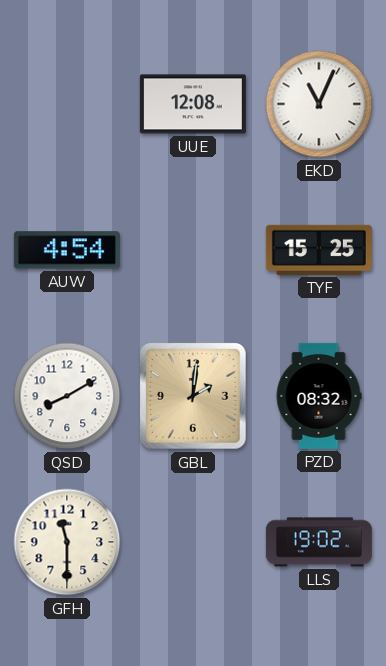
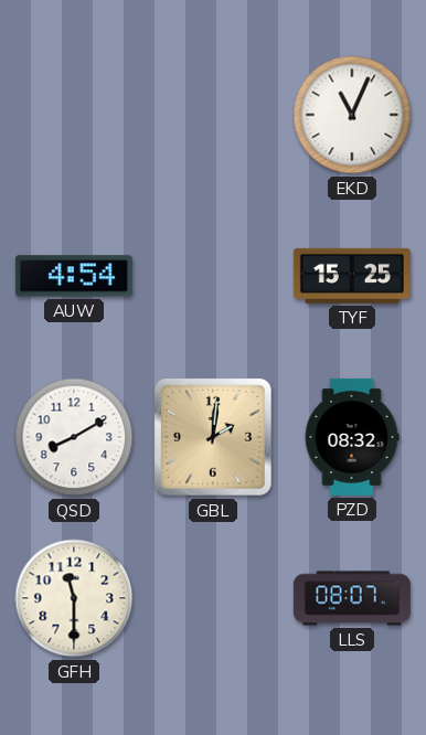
UUE: 12:08 -> none (193, 104)
LLS: 19:02 -> 08:07 (352, 598)
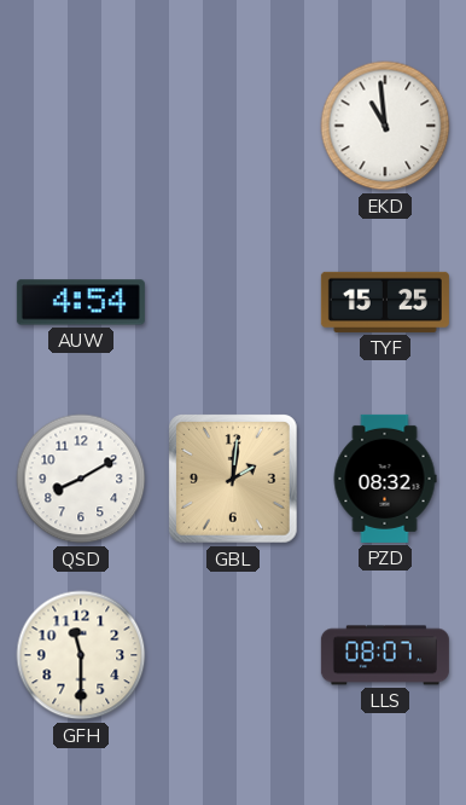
EKD: 11:04 -> 10:59 (385, 126)
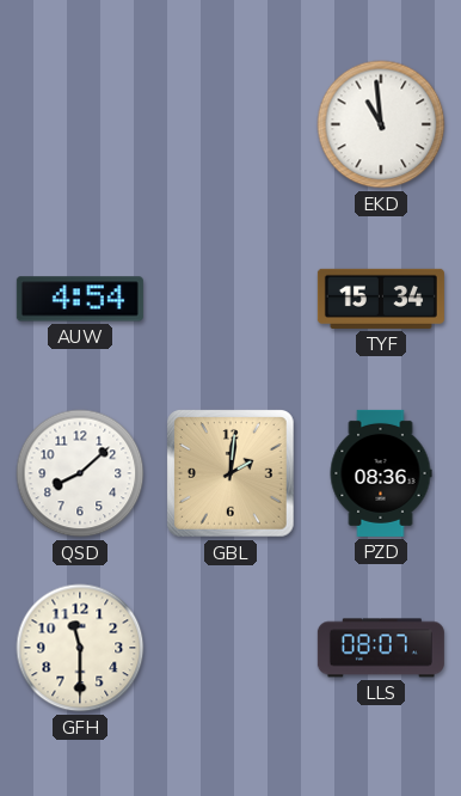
TYF: 15:25 -> 15:34 (381, 299)
QSD: 8:10 -> 8:08 (80, 473)
PZD: 08:32 -> 08:36 (381, 473)
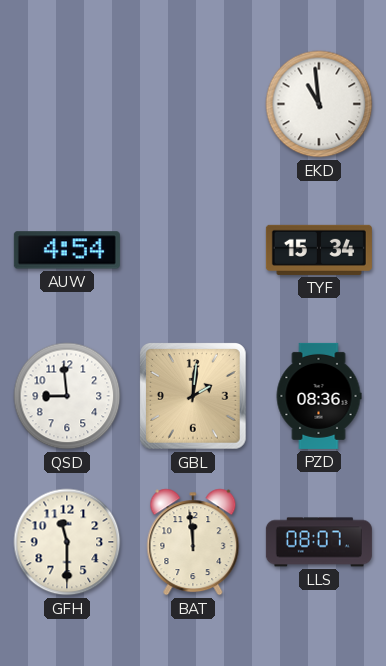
QSD: 8:08 -> 8:59 (67, 396)
BAT: none -> 11:59 (193, 542)
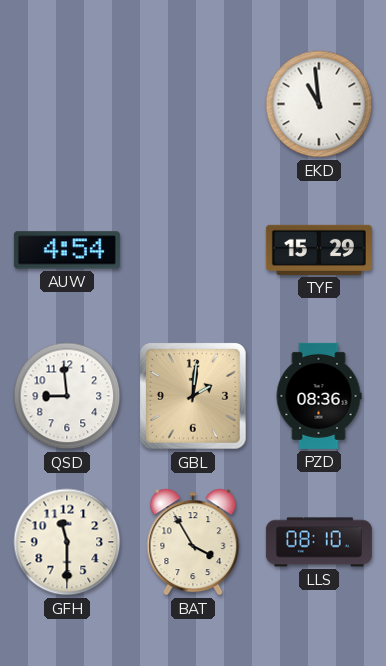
TYF: 15:34 -> 15:29 (319, 250)
BAT: 11:59 -> 3:55 (193, 542)
LLS: 08:07 -> 08:10 (319, 542)
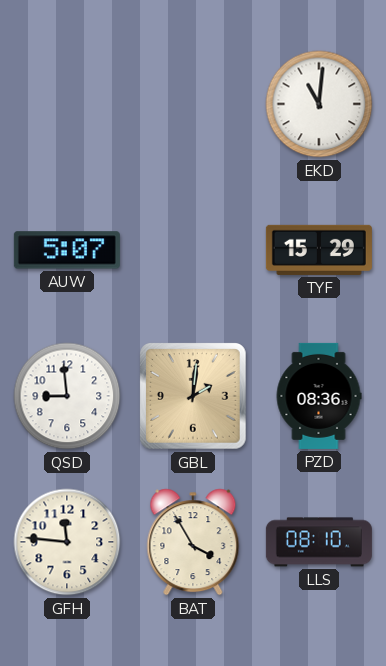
EKD: 10:59 -> 11:01 (319, 104)
AUW: 4:54 -> 5:07 (67, 250)
GFH: 11:30 -> 11:46 (67, 542)
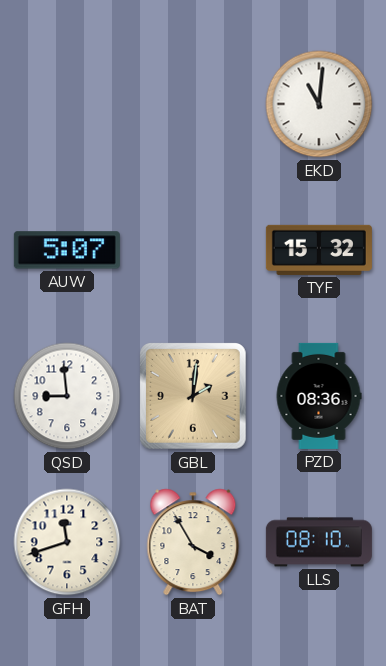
TYF: 15:29 -> 15:32 (319, 250)
GFH: 11:46 -> 11:42 (67, 542)
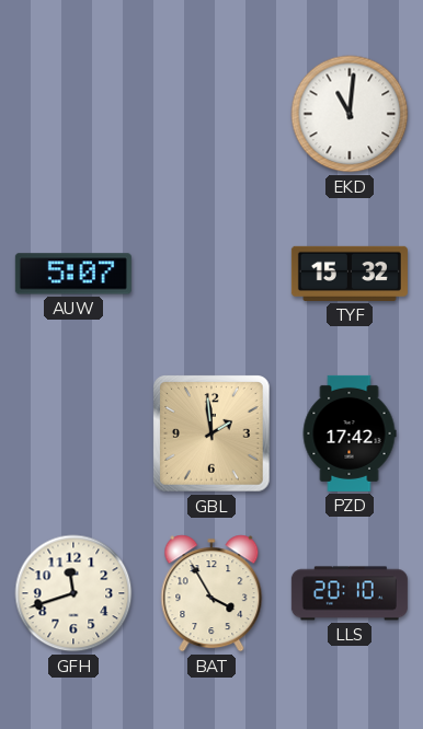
QSD: 8:59 -> none (67, 396)
GBL: 2:01 -> 1:59 (213, 435)
PZD: 08:36 -> 17:42 (350, 433)
LLS: 08:10 -> 20:10 (350, 593)
